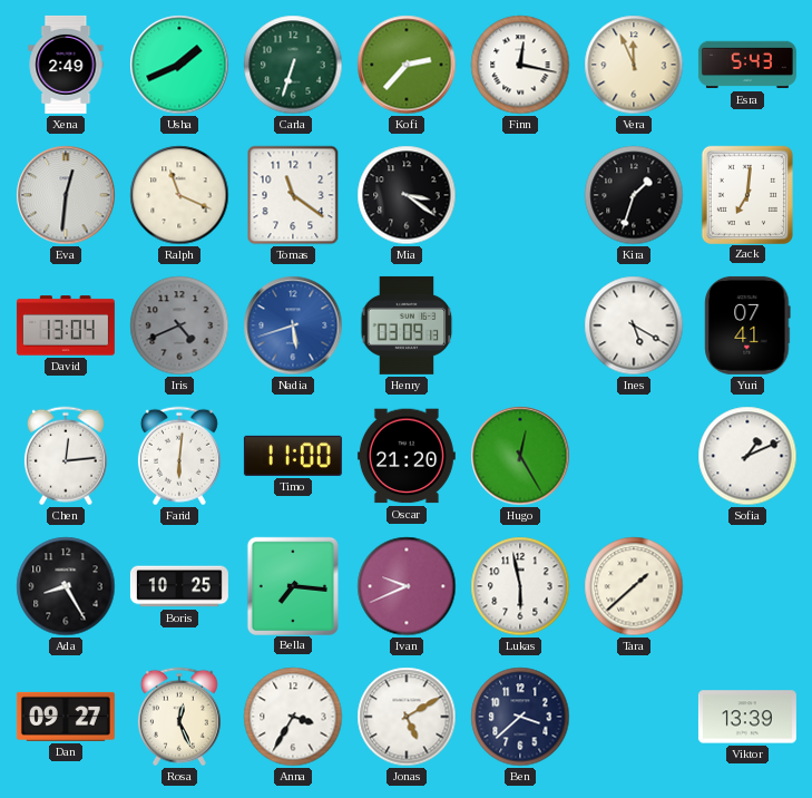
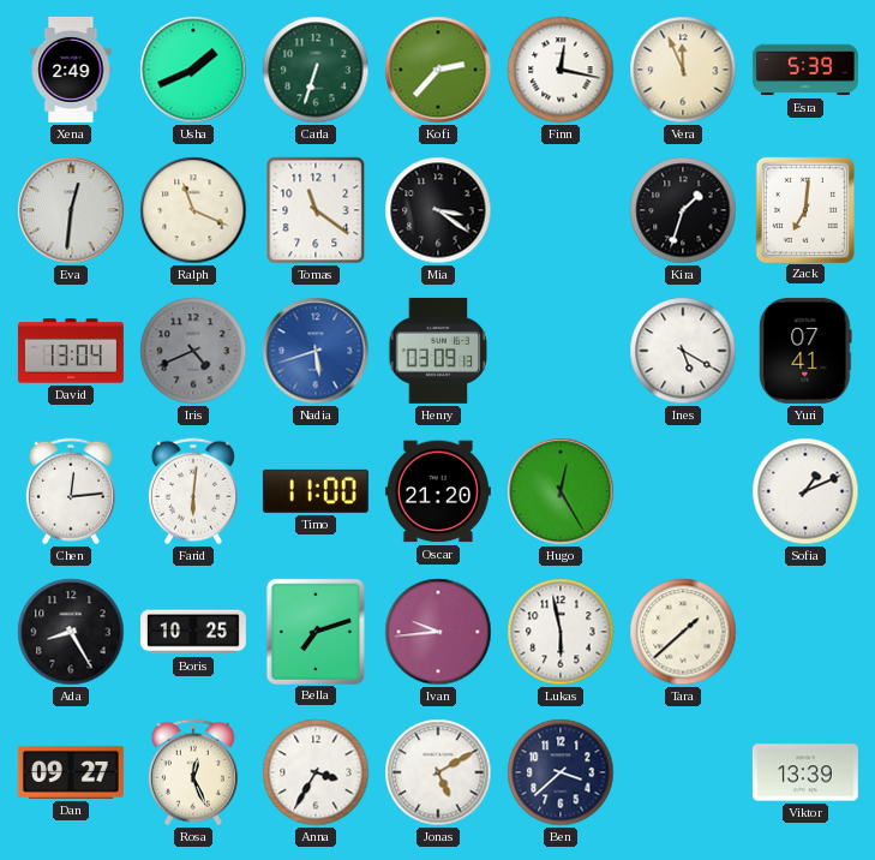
Esra: 5:43 -> 5:39 (805, 70)
Bella: 7:16 -> 7:12 (316, 631)
Ivan: 9:41 -> 9:44 (438, 632)
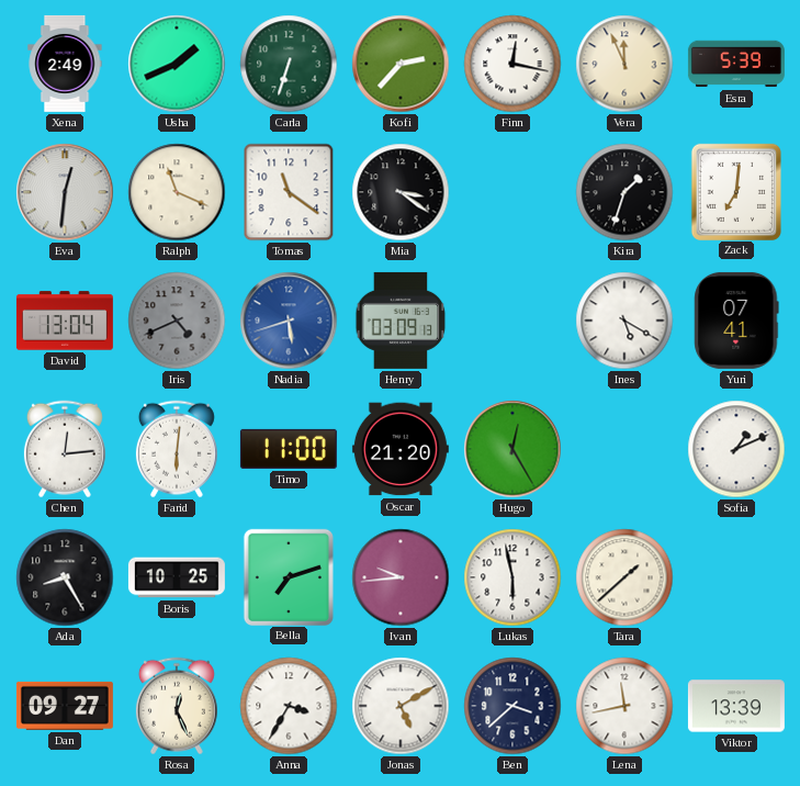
Lena: none -> 11:43 (624, 706)
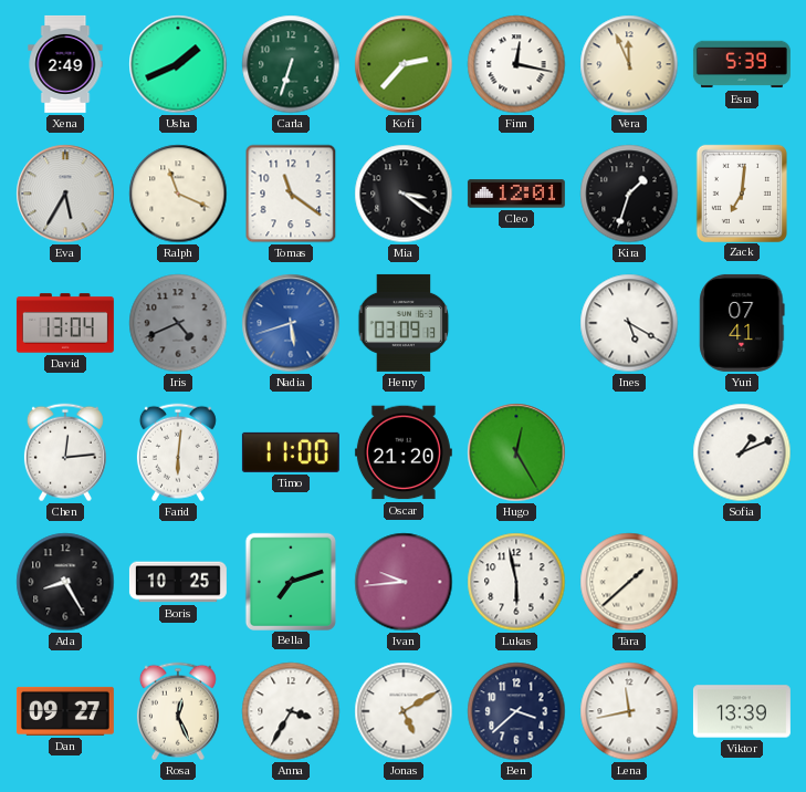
Eva: 12:31 -> 5:35 (65, 194)
Cleo: none -> 12:01 (516, 194)
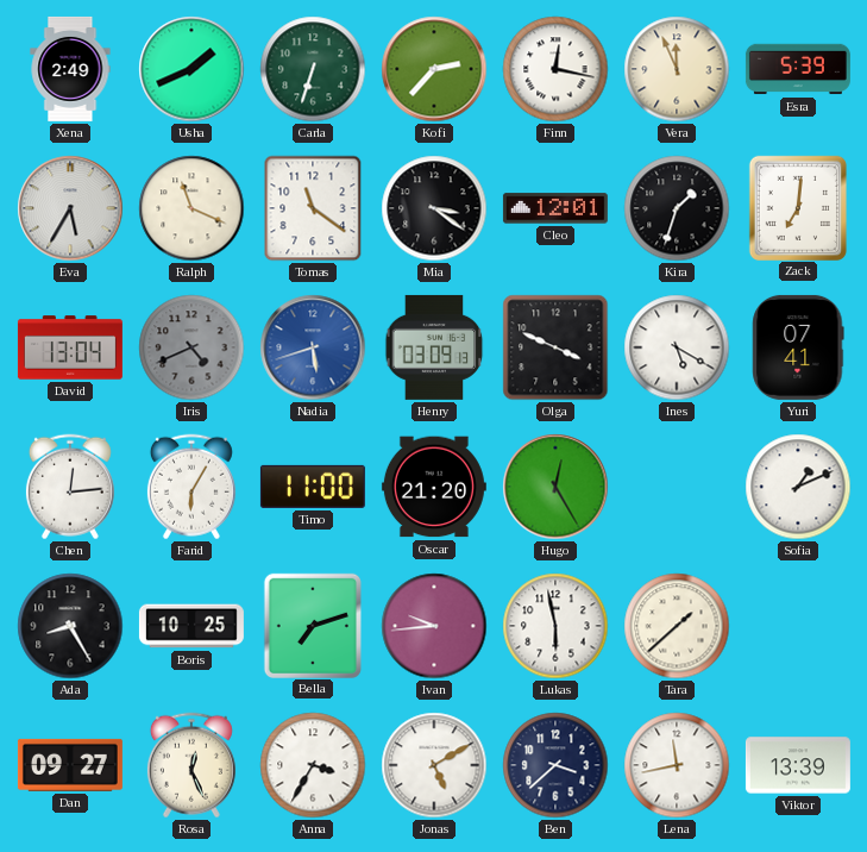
Olga: none -> 3:49 (555, 347)
Farid: 6:01 -> 6:05 (191, 487)
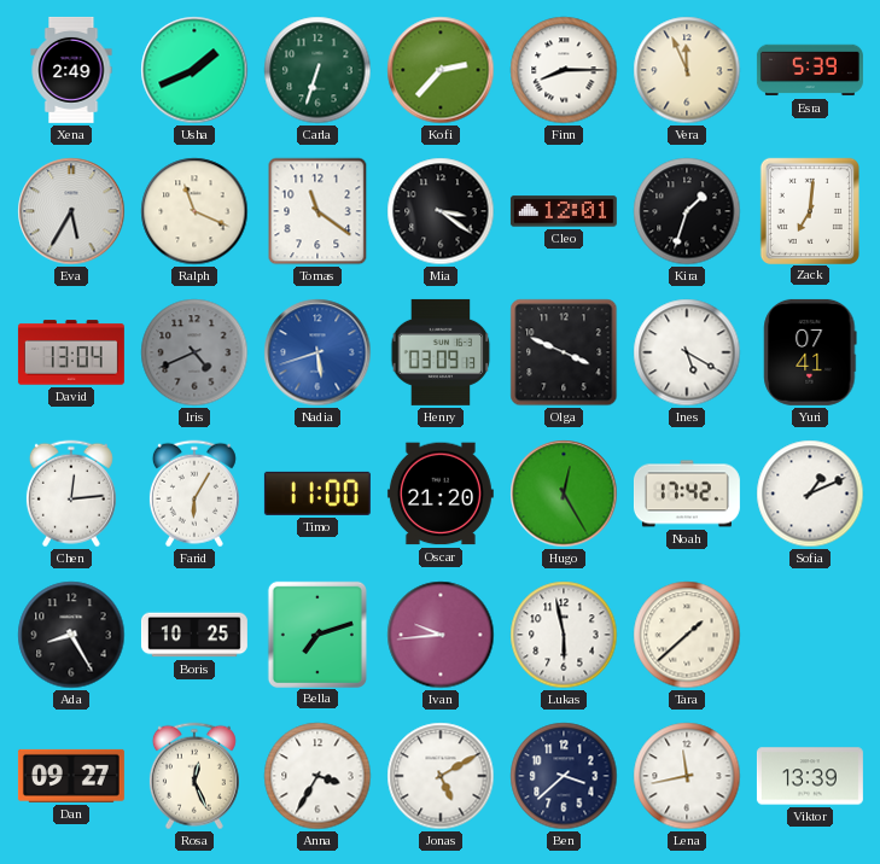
Finn: 12:17 -> 8:15 (564, 70)
Noah: none -> 17:42 (687, 494)
